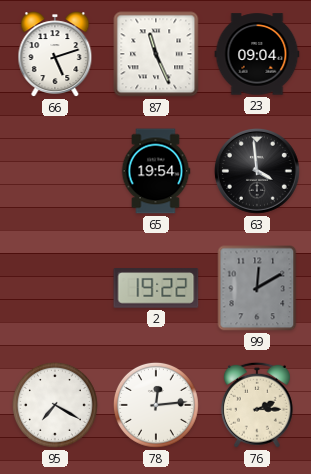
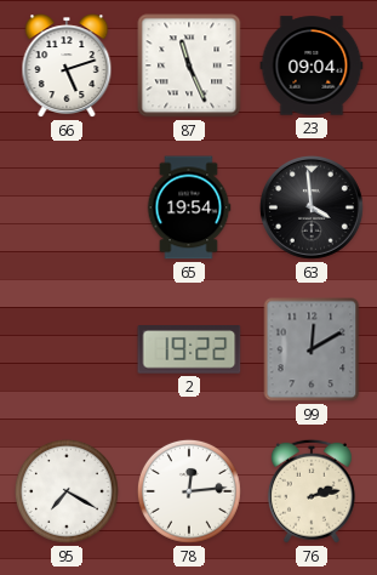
76: 2:15 -> 2:13 (312, 491)
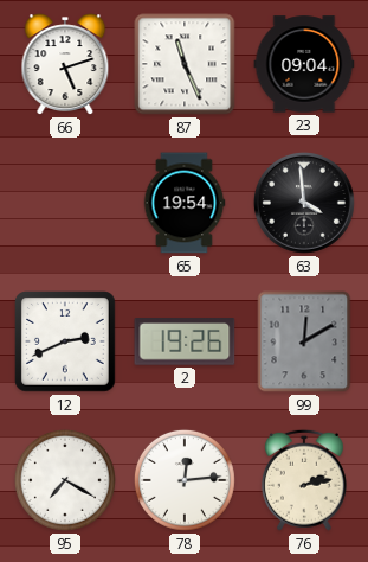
12: none -> 2:41 (66, 343)
2: 19:22 -> 19:26 (185, 341)
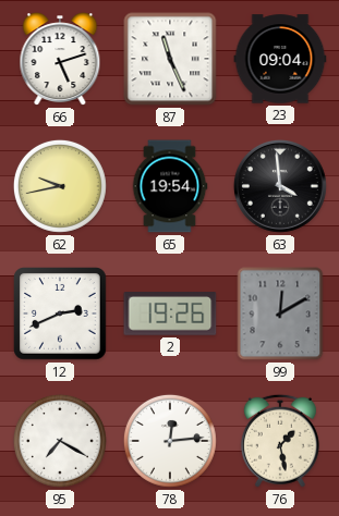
62: none -> 9:43 (60, 186)
76: 2:13 -> 1:28 (280, 441)
